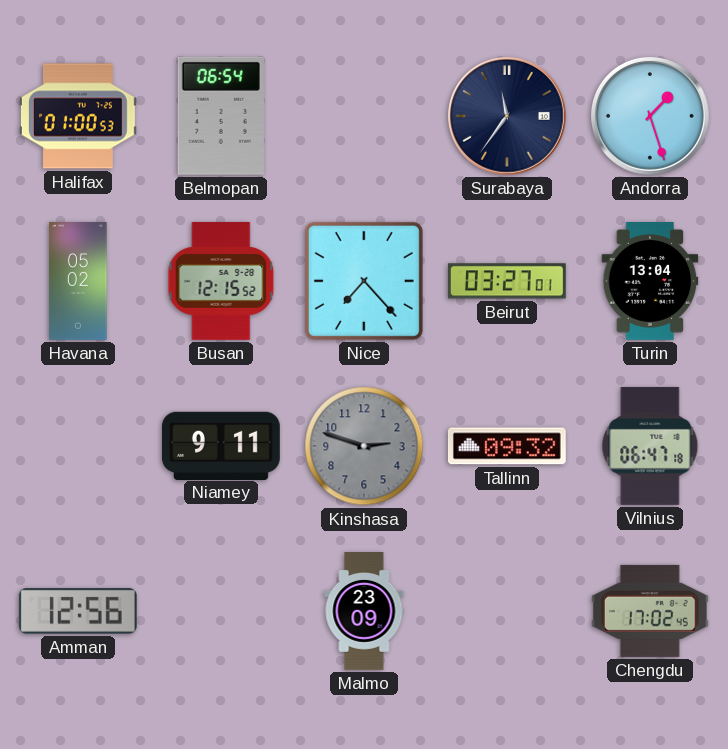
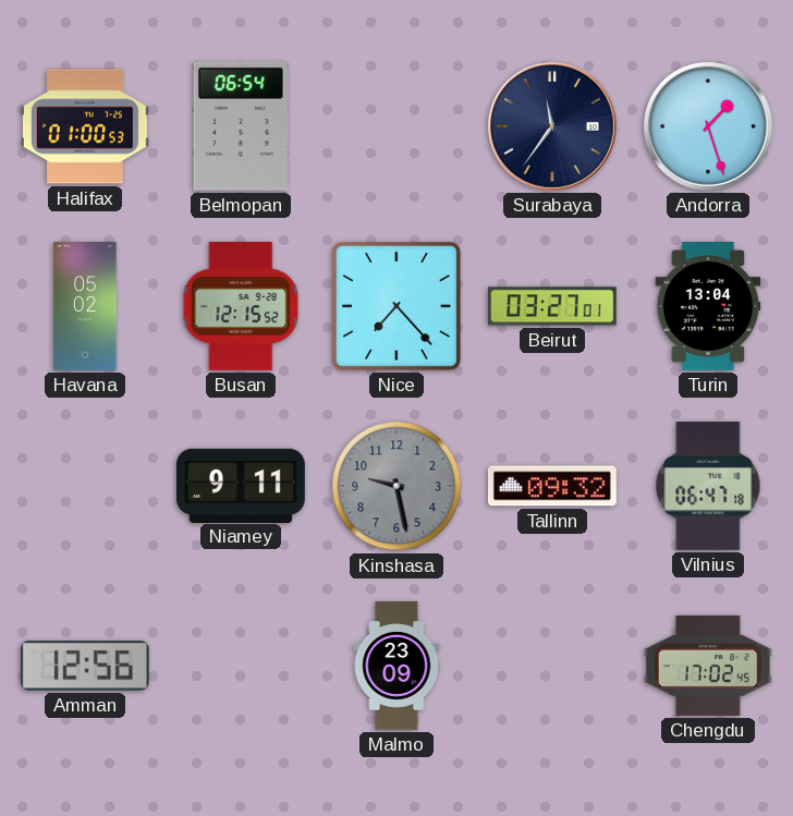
Kinshasa: 2:48 -> 9:28 (396, 486)
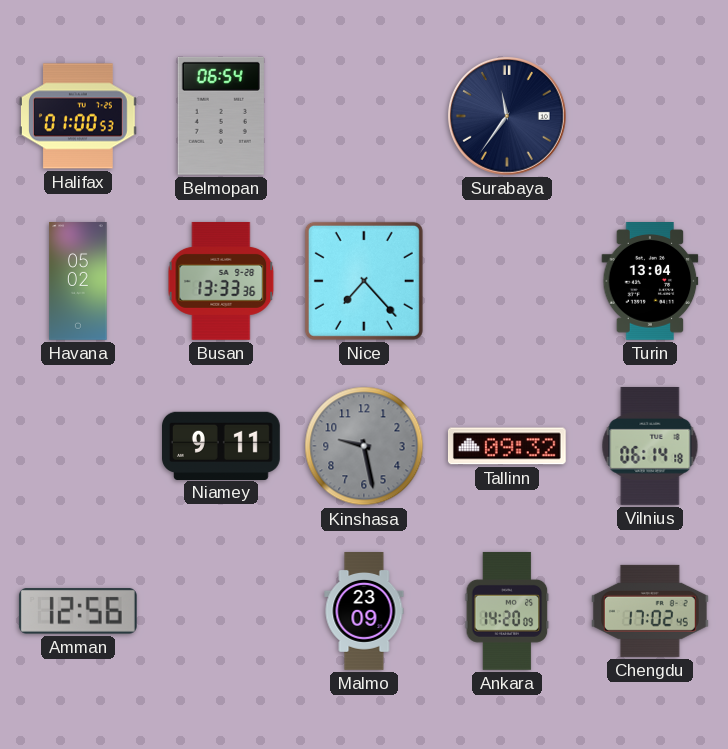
Andorra: 1:27 -> none (708, 126)
Busan: 12:15 -> 13:33 (221, 281)
Beirut: 03:27 -> none (552, 306)
Vilnius: 06:47 -> 06:14 (650, 446)
Ankara: none -> 14:20 (507, 611)
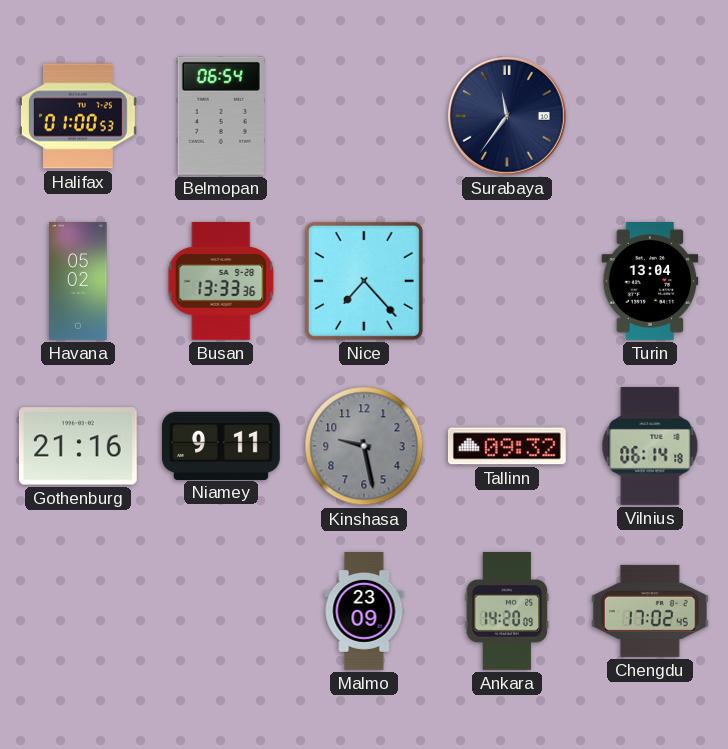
Gothenburg: none -> 21:16 (78, 446)
Amman: 12:56 -> none (78, 612)
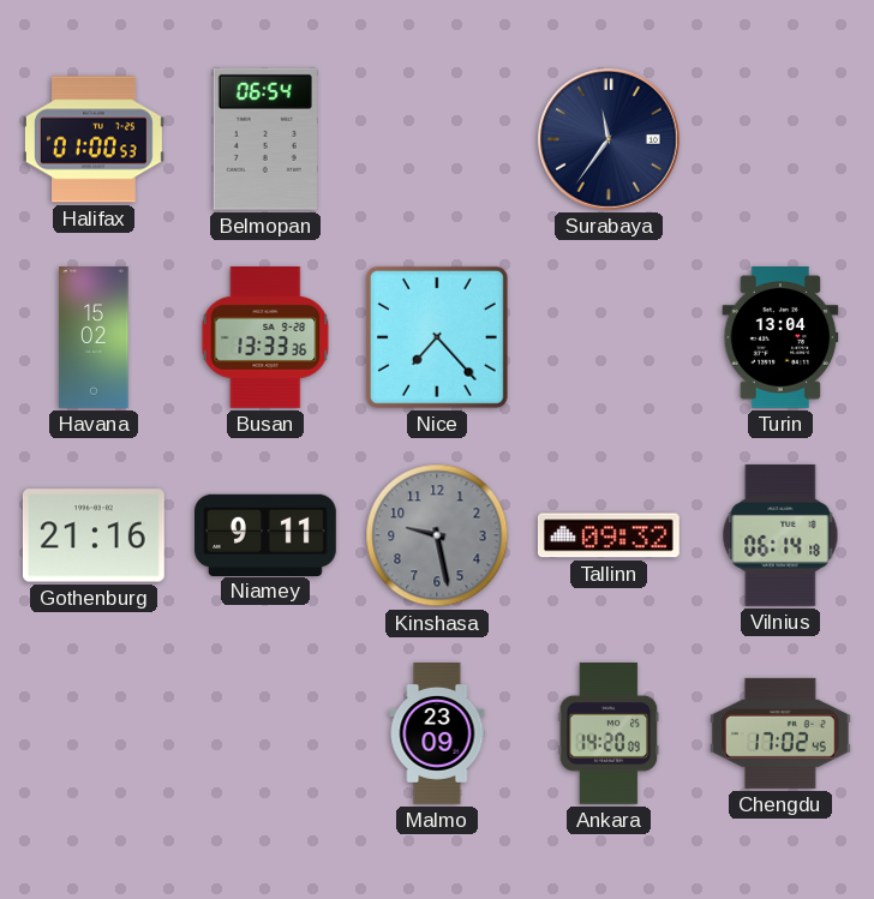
Havana: 05:02 -> 15:02 (94, 338)
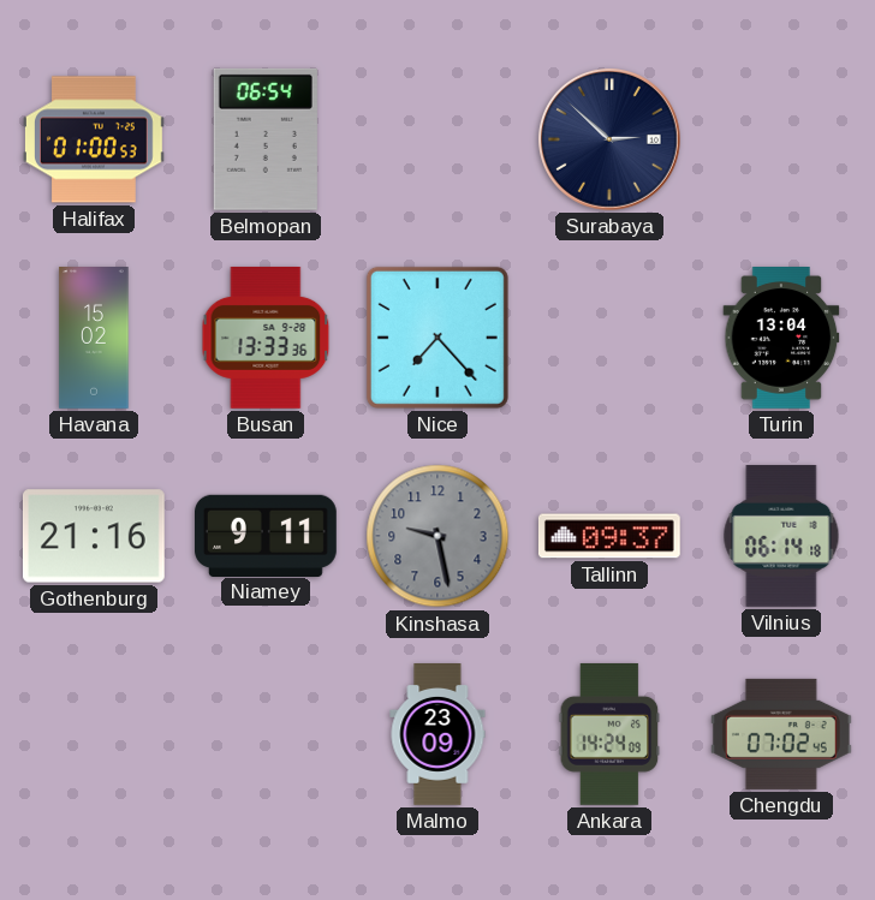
Surabaya: 11:36 -> 2:52 (609, 139)
Tallinn: 09:32 -> 09:37 (609, 536)
Ankara: 14:20 -> 14:24 (609, 734)
Chengdu: 17:02 -> 07:02 (781, 734)
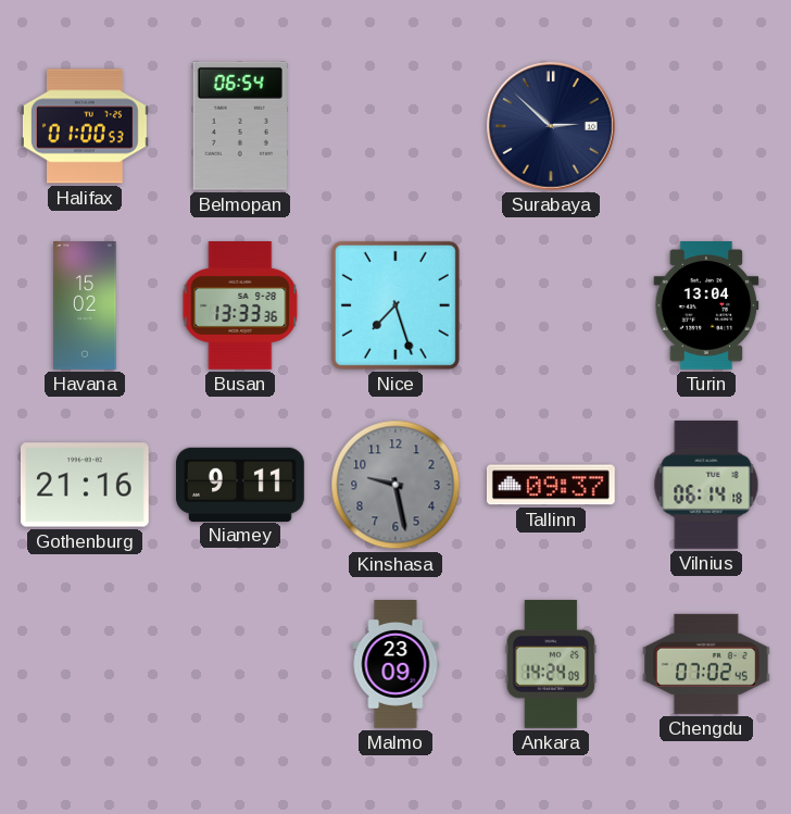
Nice: 7:23 -> 7:27 (395, 305)
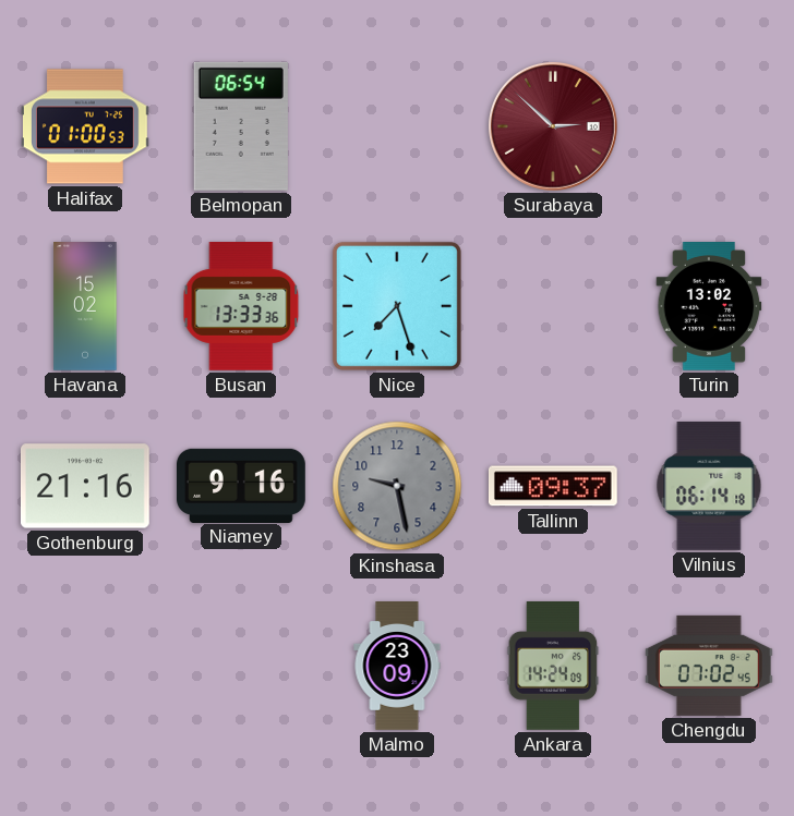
Surabaya dial: navy -> burgundy (553, 126)
Turin: 13:04 -> 13:02 (709, 307)
Niamey: 9:11 -> 9:16 (242, 485)
